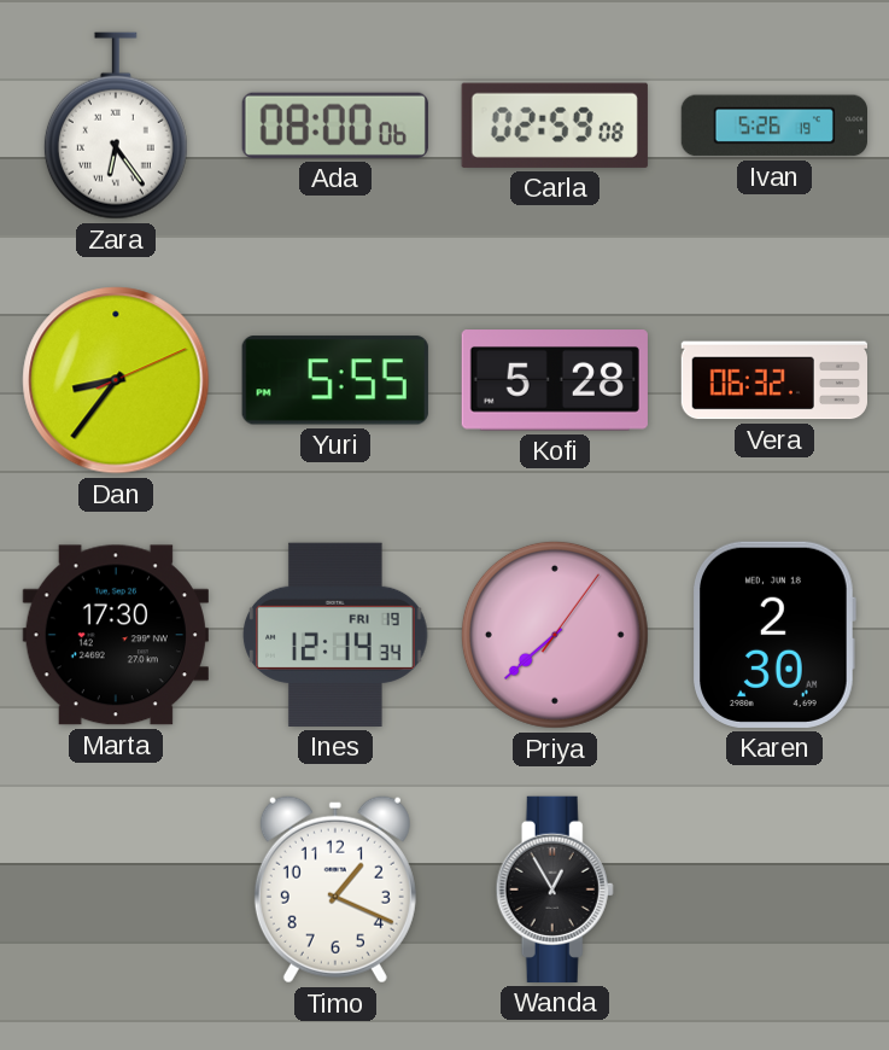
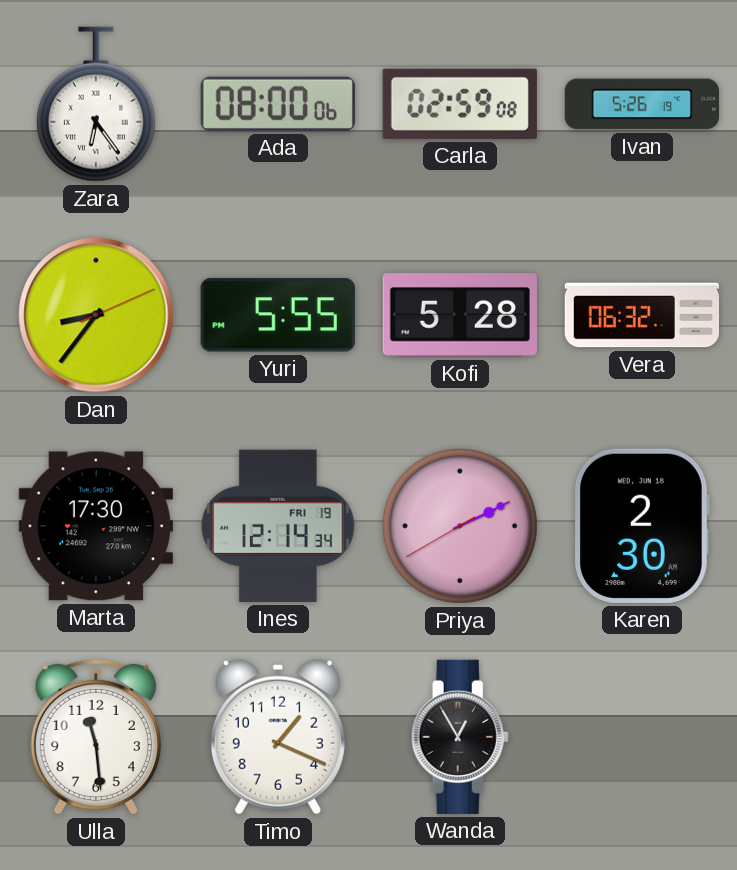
Priya: 7:38 -> 2:10 (460, 526)
Ulla: none -> 11:29 (96, 737)
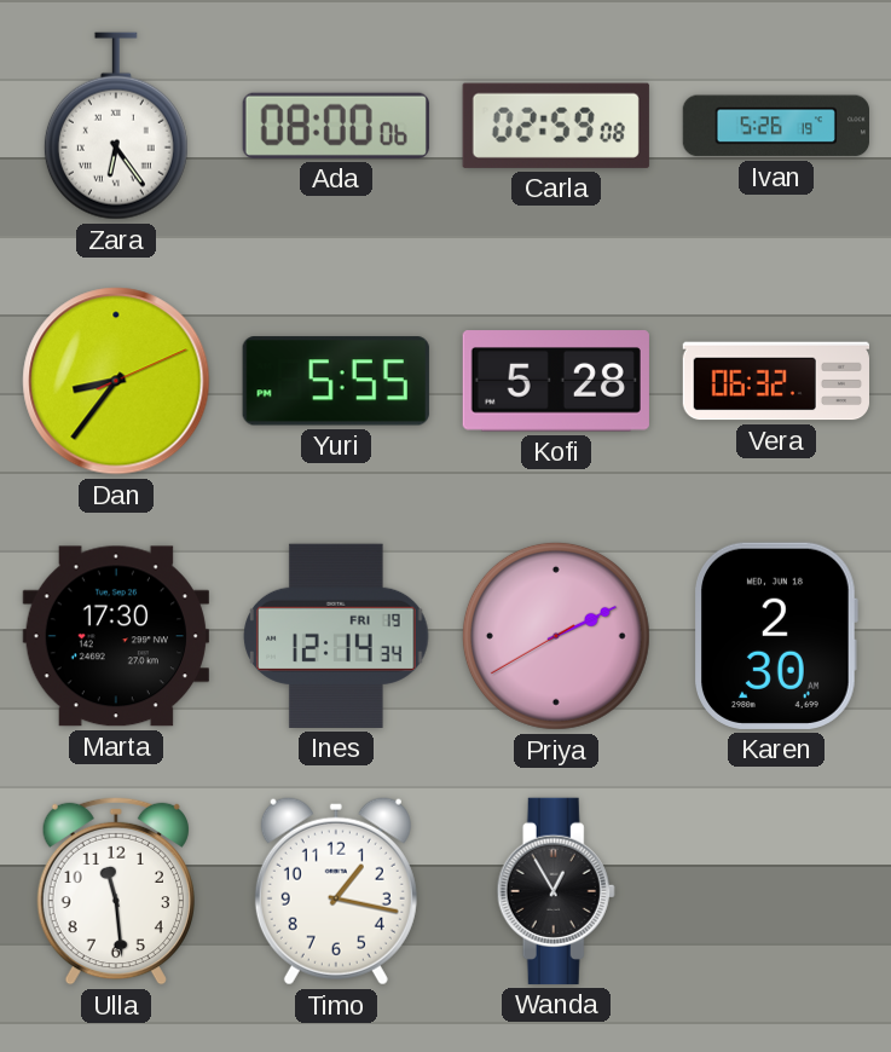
Timo: 1:19 -> 1:17 (336, 891)
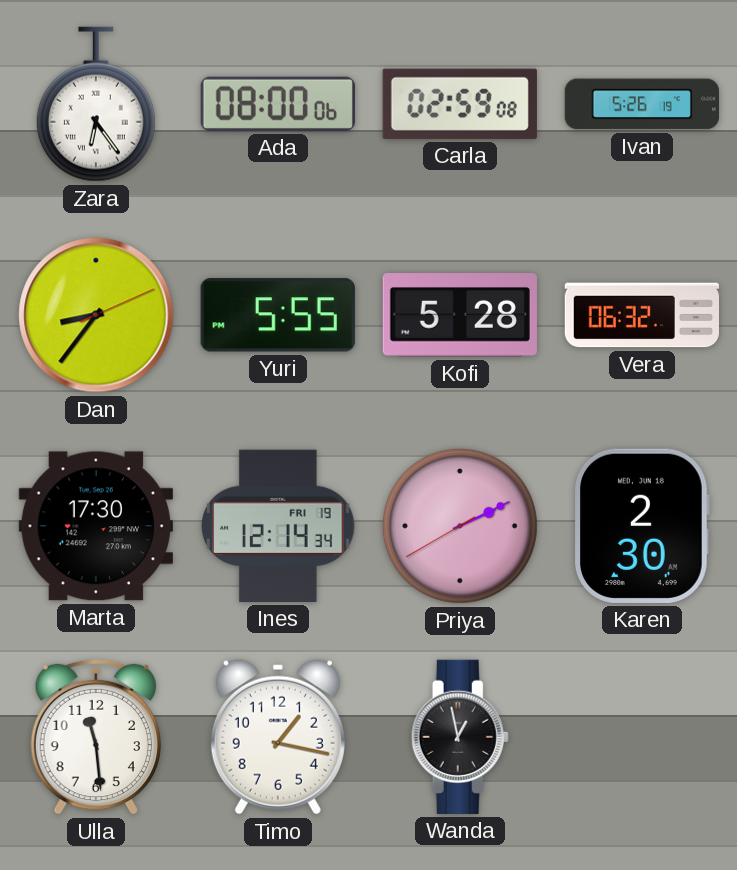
Wanda: 12:55 -> 12:58 (460, 737)
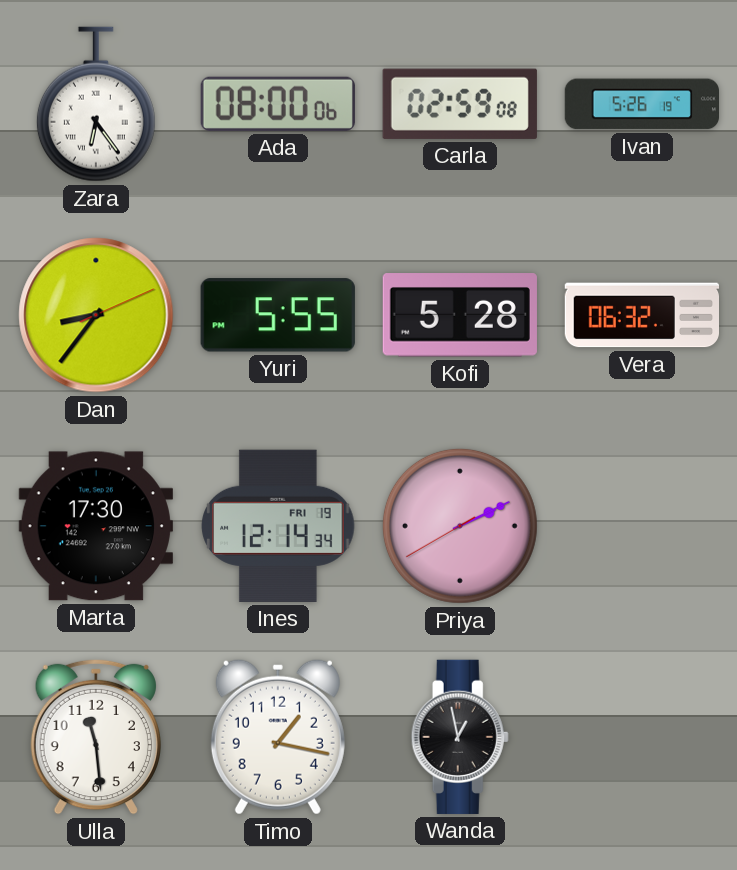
Karen: 2:30 -> none (642, 526)
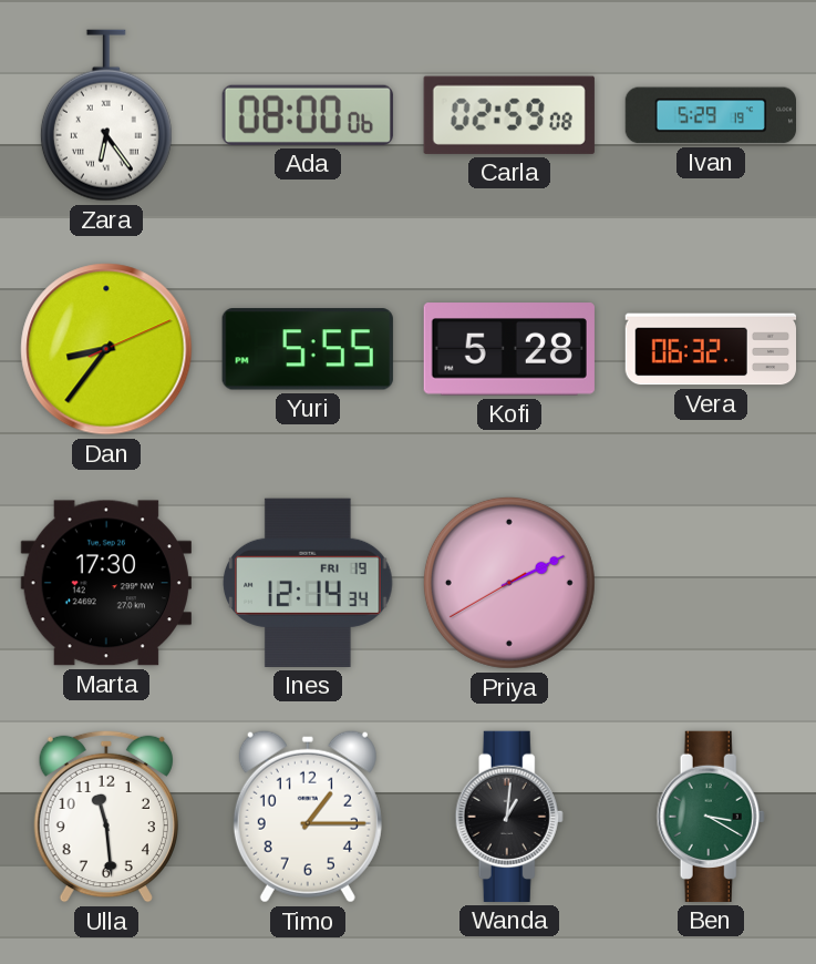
Ivan: 5:26 -> 5:29 (710, 115)
Timo: 1:17 -> 1:15 (308, 817)
Wanda: 12:58 -> 1:01 (509, 817)
Ben: none -> 3:20 (711, 817)
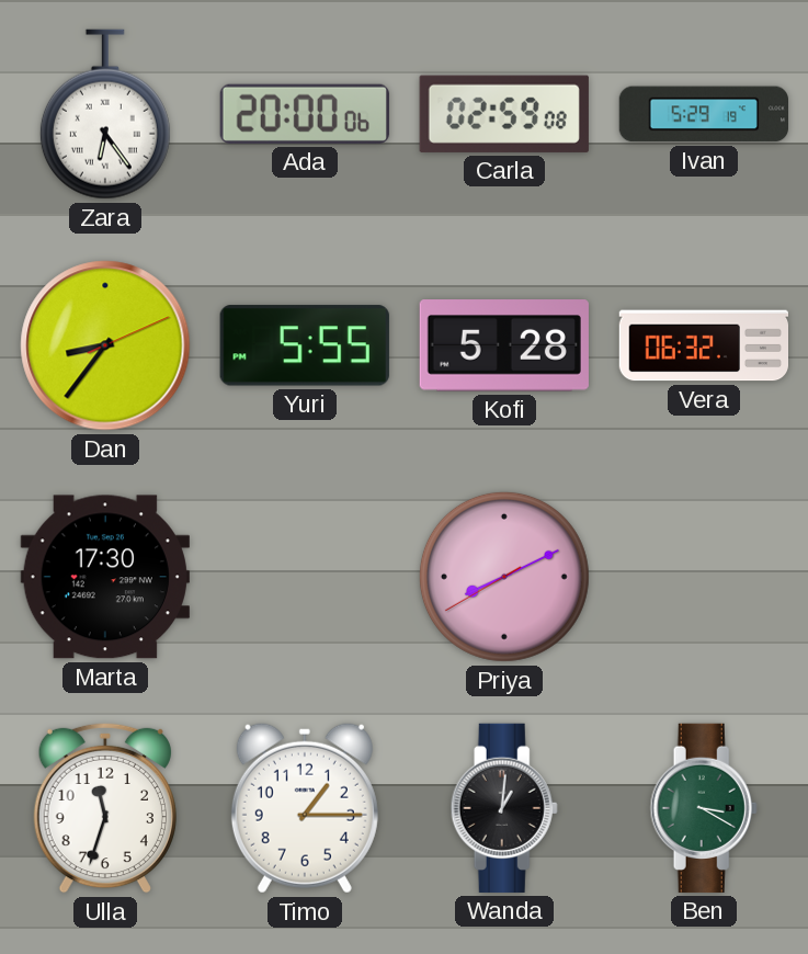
Ada: 08:00 -> 20:00 (305, 114)
Ines: 12:14 -> none (308, 583)
Priya: 2:10 -> 8:10 (504, 577)
Ulla: 11:29 -> 11:33 (105, 808)
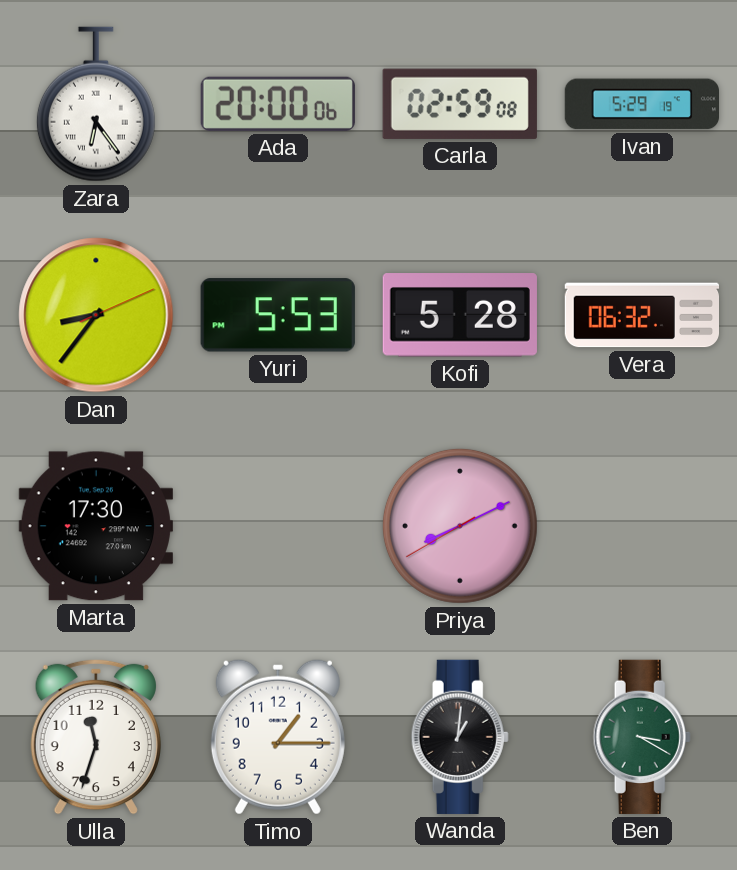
Yuri: 5:55 -> 5:53 (278, 315)
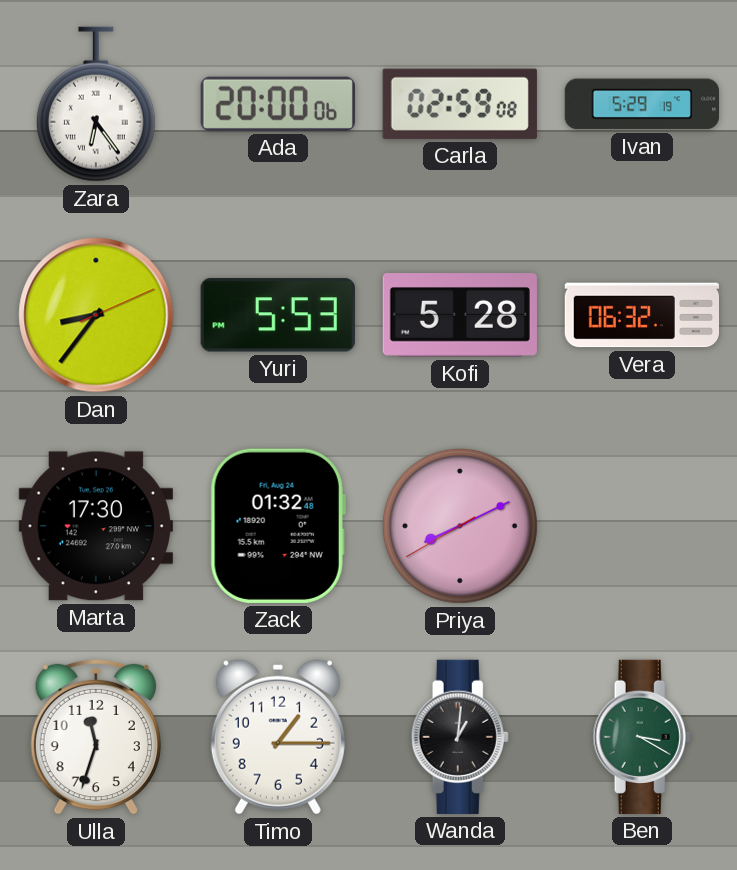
Zack: none -> 01:32 (278, 526)
